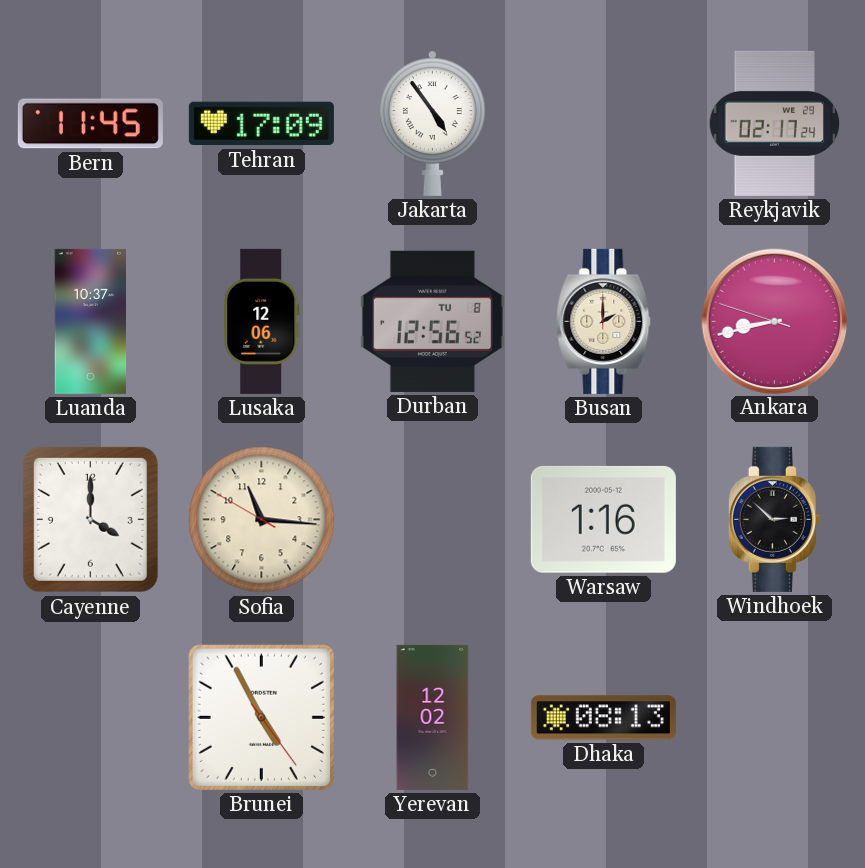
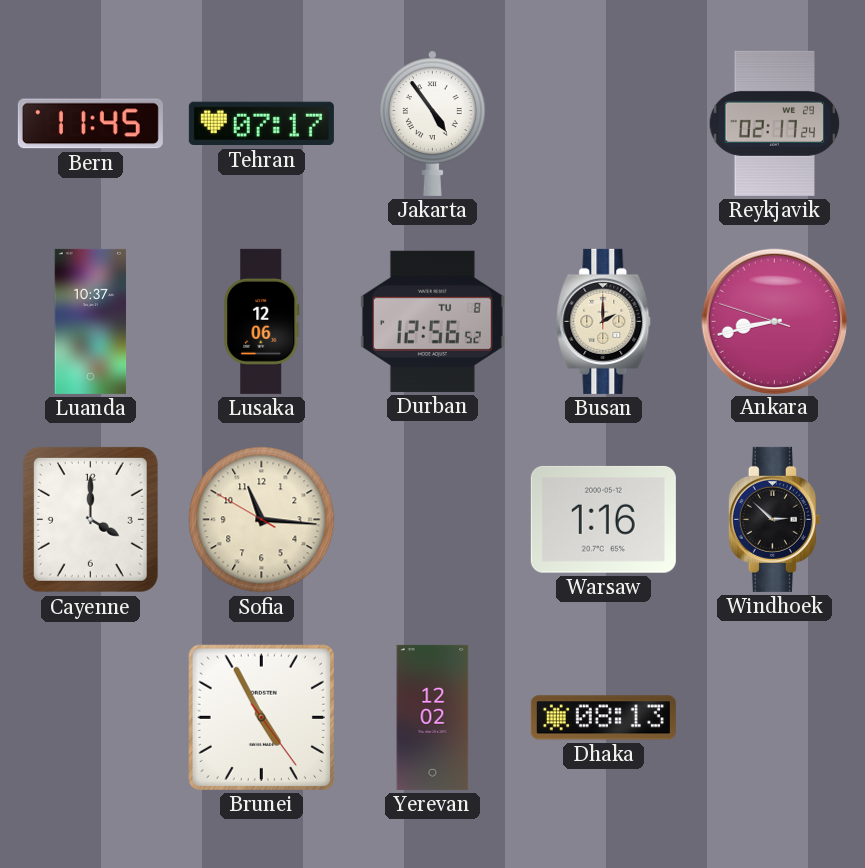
Tehran: 17:09 -> 07:17 (261, 124)
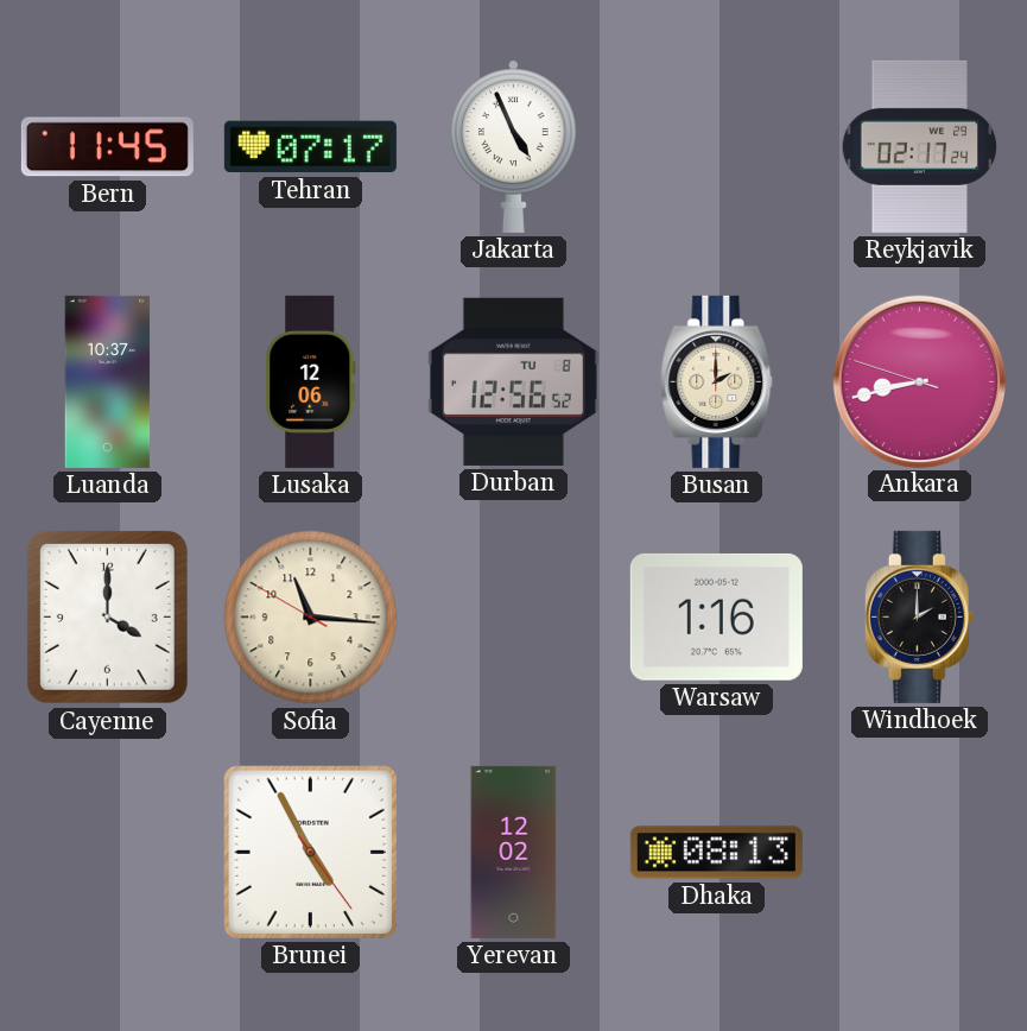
Jakarta: 4:54 -> 4:56 (513, 146)
Windhoek: 2:52 -> 2:00 (919, 616)
